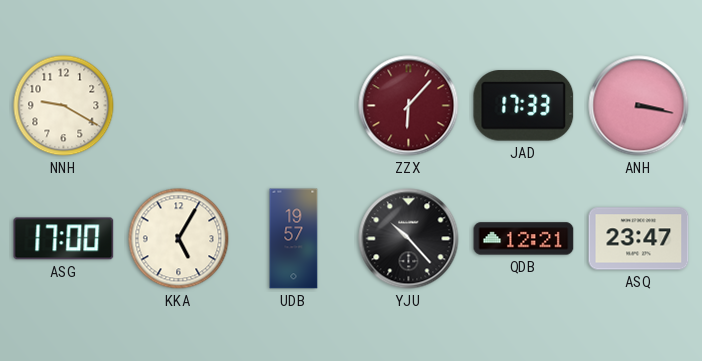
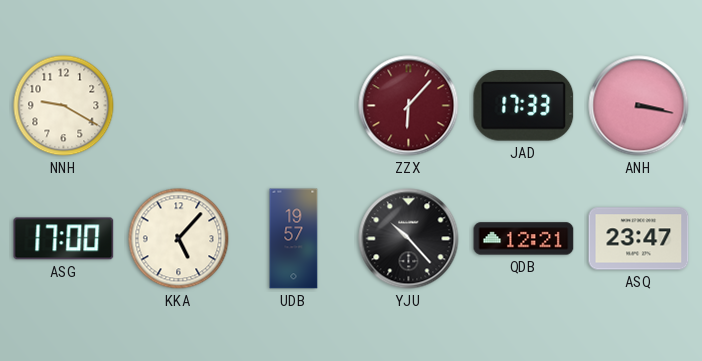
KKA: 5:05 -> 5:07 (179, 239)
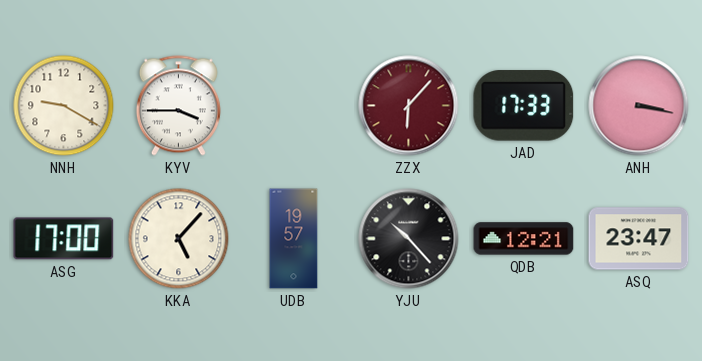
KYV: none -> 3:45 (178, 106)
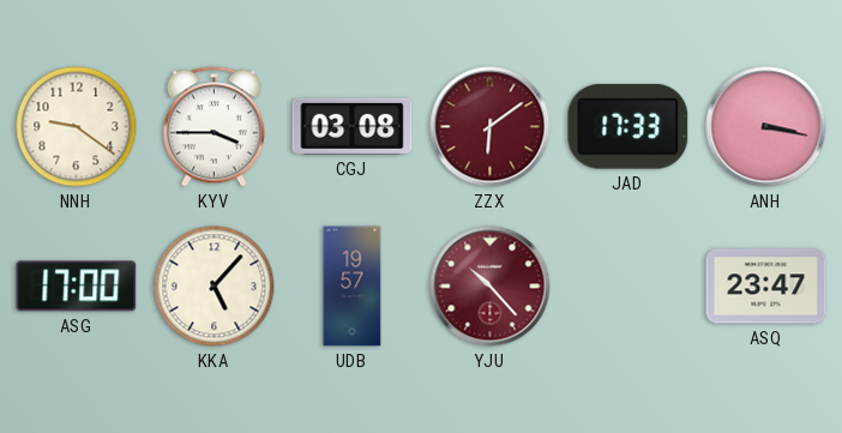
NNH: 9:20 -> 9:21 (77, 127)
CGJ: none -> 03:08 (353, 126)
ZZX: 6:07 -> 6:09 (491, 127)
YJU dial: black -> burgundy (491, 287)
QDB: 12:21 -> none (524, 239)
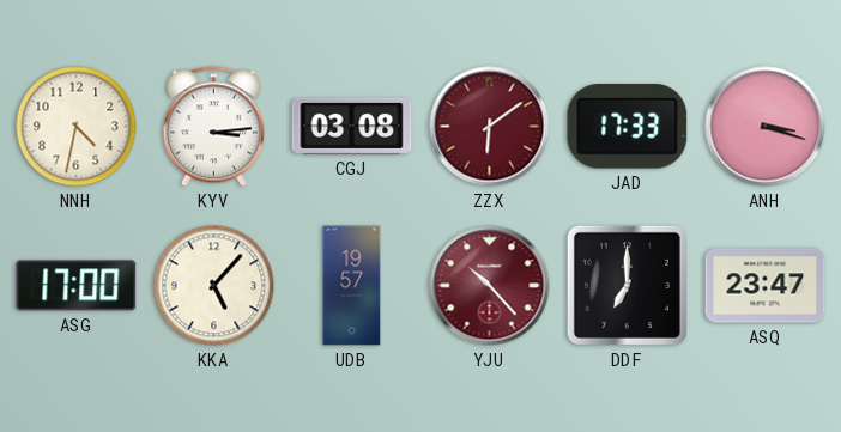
NNH: 9:21 -> 4:32 (77, 127)
KYV: 3:45 -> 3:14 (213, 127)
ANH: 3:17 -> 3:18 (766, 127)
DDF: none -> 7:00 (627, 285)
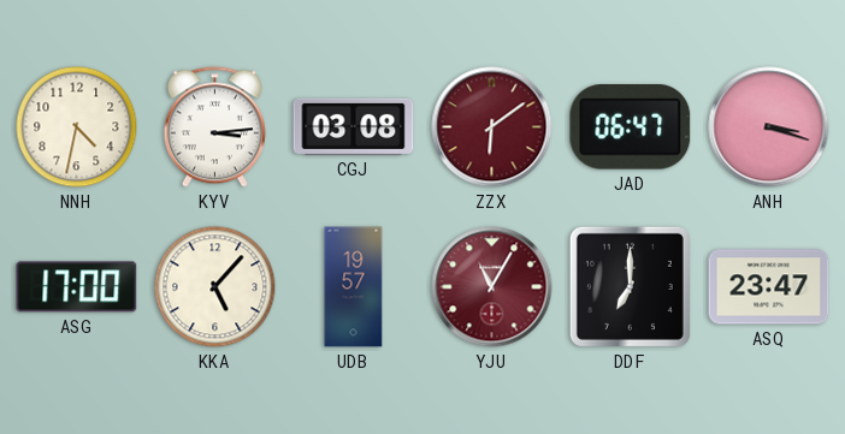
JAD: 17:33 -> 06:47 (631, 127)
YJU: 10:23 -> 11:05 (492, 287)
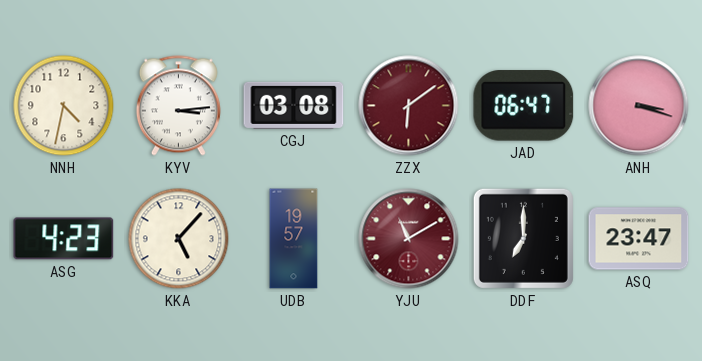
ASG: 17:00 -> 4:23 (64, 239)
YJU: 11:05 -> 11:10 (409, 239)
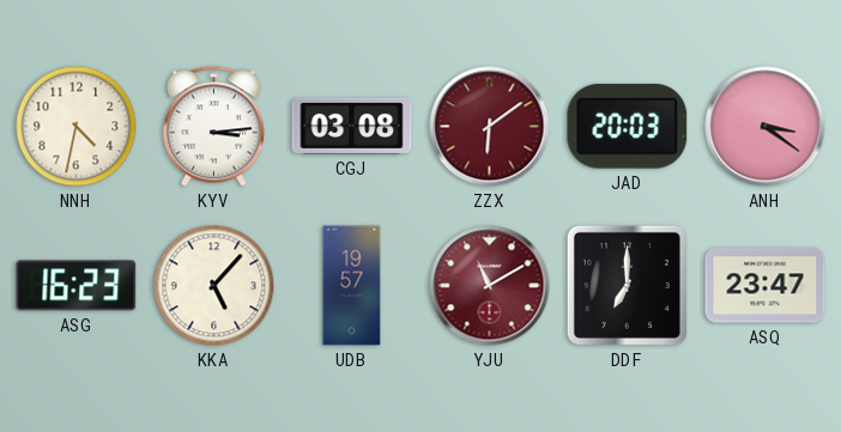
JAD: 06:47 -> 20:03 (628, 127)
ANH: 3:18 -> 3:21 (766, 127)
ASG: 4:23 -> 16:23 (77, 286)
